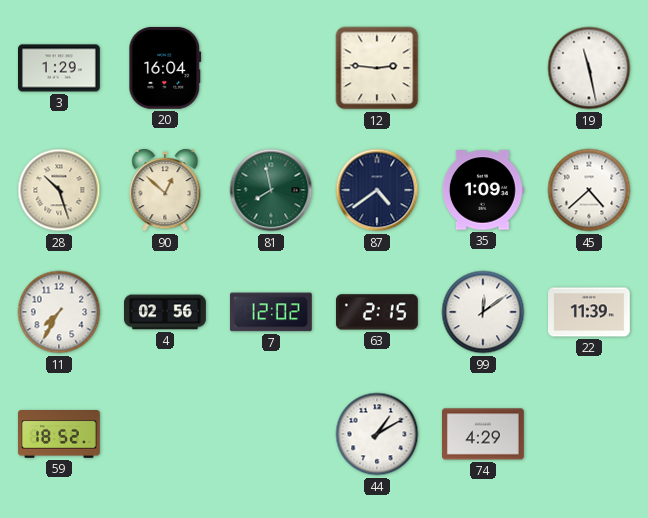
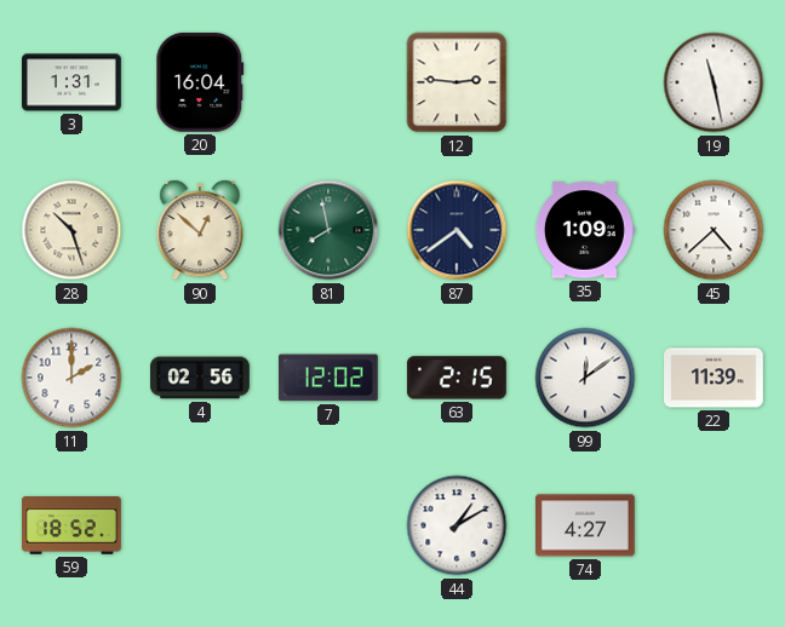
3: 1:29 -> 1:31 (73, 82)
11: 7:35 -> 2:00 (71, 378)
74: 4:29 -> 4:27 (586, 525)
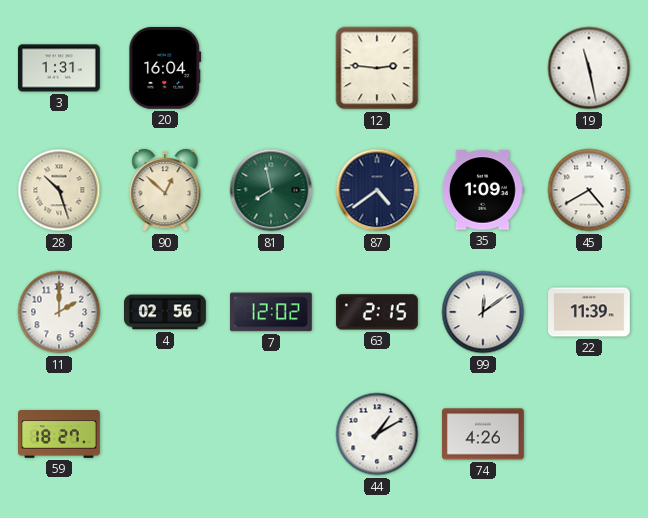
45: 4:38 -> 4:40 (589, 190)
59: 18:52 -> 18:27 (60, 435)
74: 4:27 -> 4:26 (484, 434)
